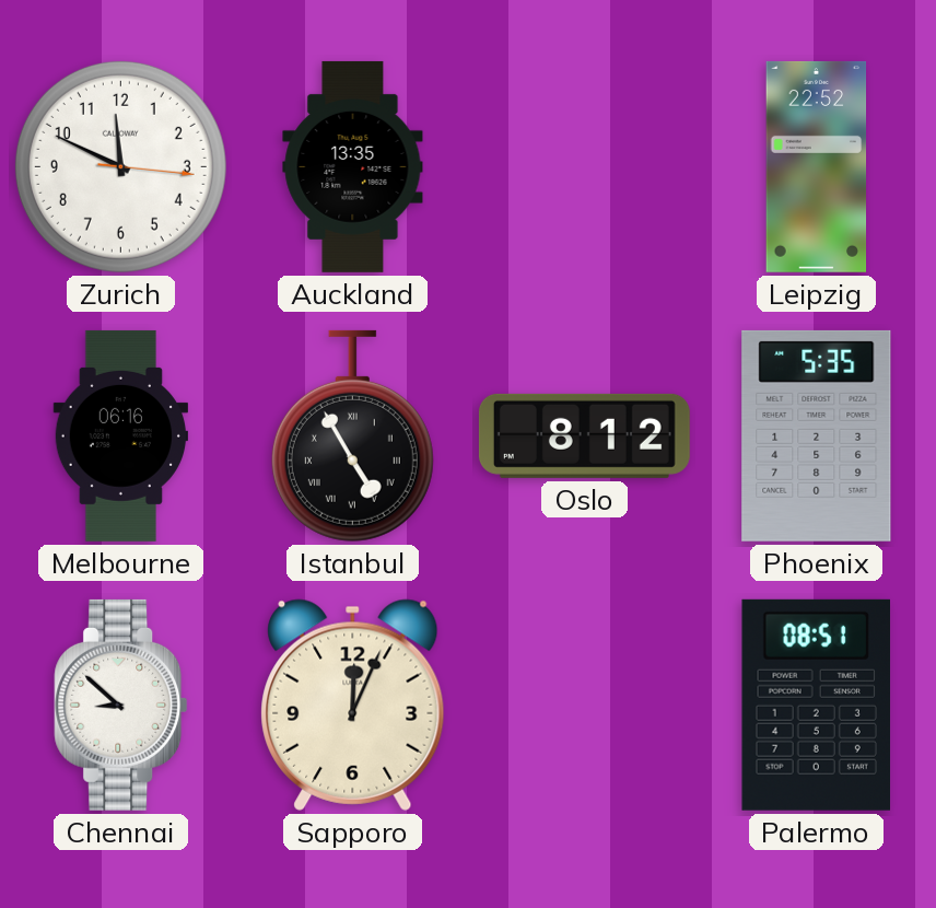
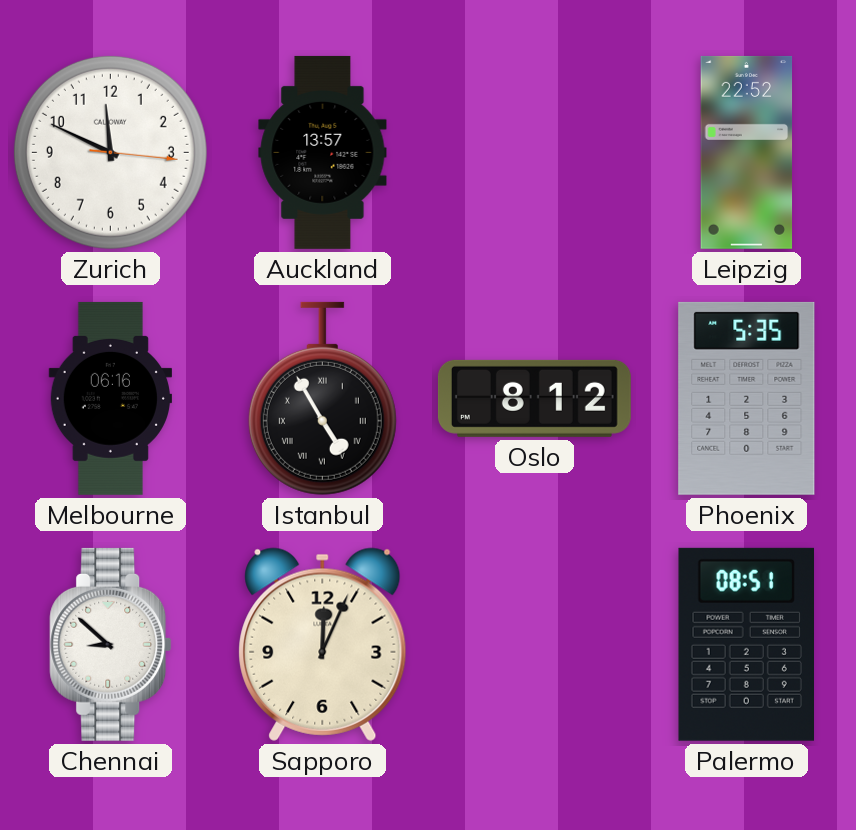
Auckland: 13:35 -> 13:57 (323, 152)
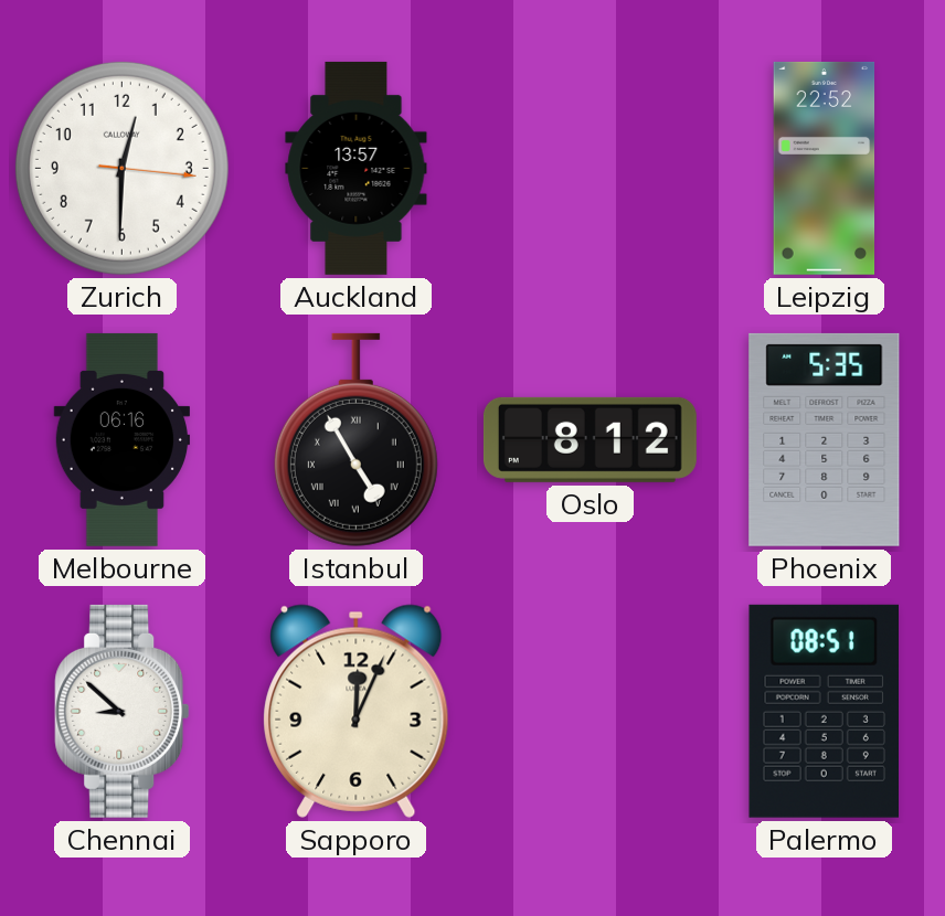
Zurich: 11:49 -> 12:30 (121, 168)
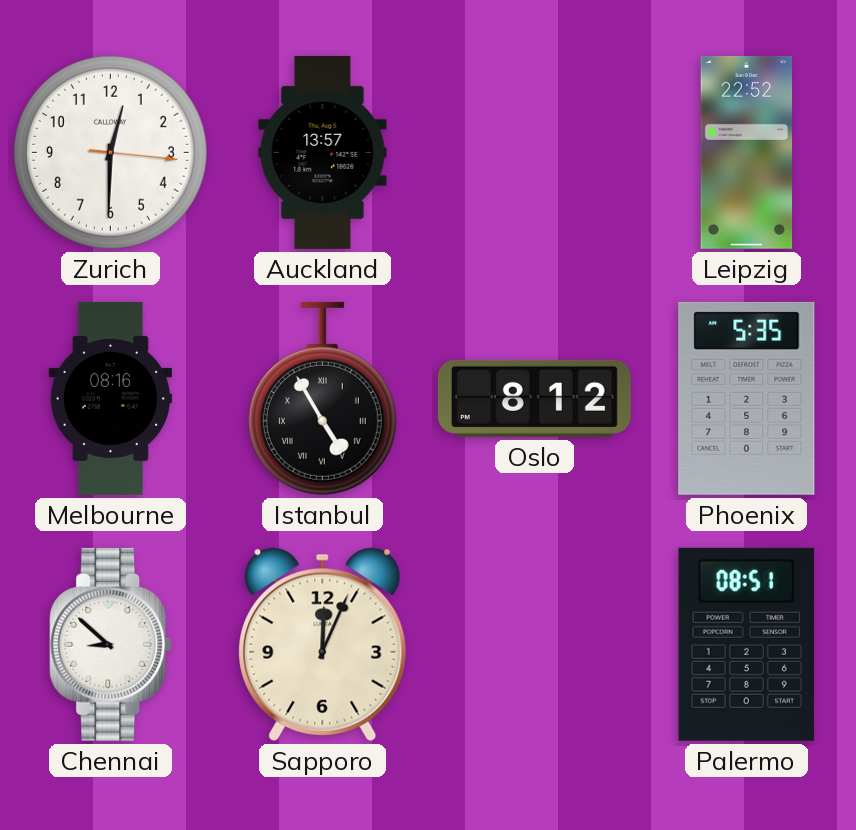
Melbourne: 06:16 -> 08:16 (110, 398)
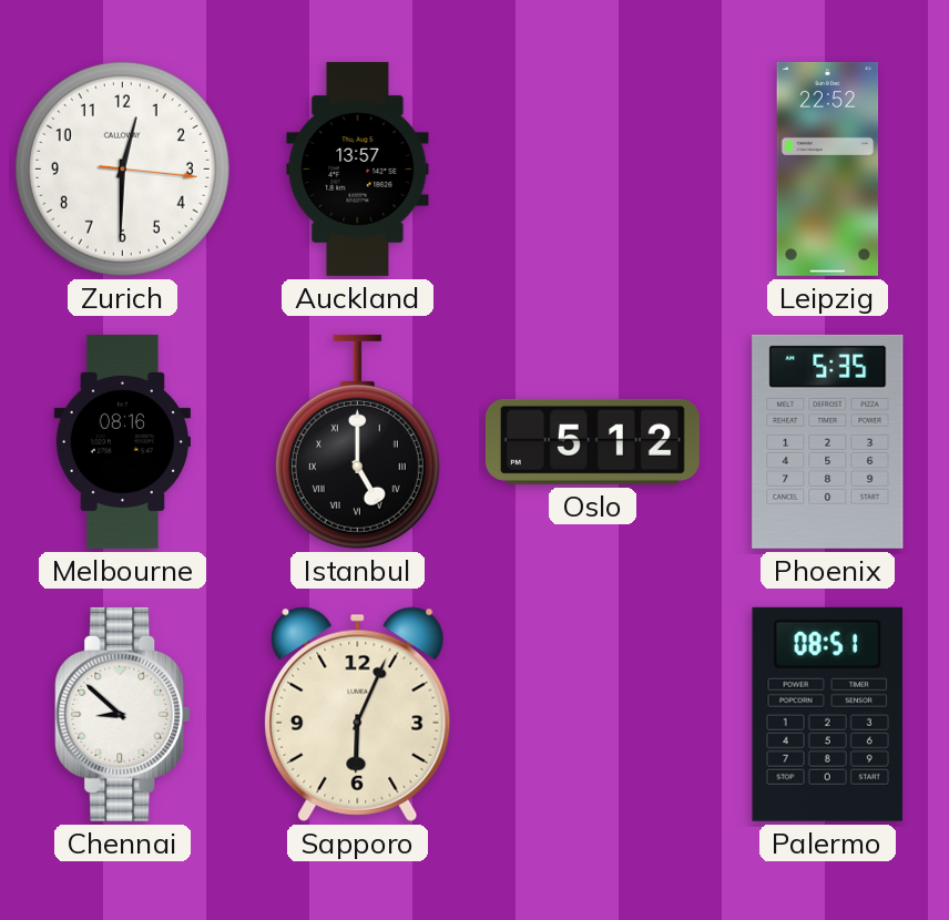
Istanbul: 4:55 -> 5:00 (357, 441)
Oslo: 8:12 -> 5:12 (592, 441)
Sapporo: 12:04 -> 6:04 (358, 714)
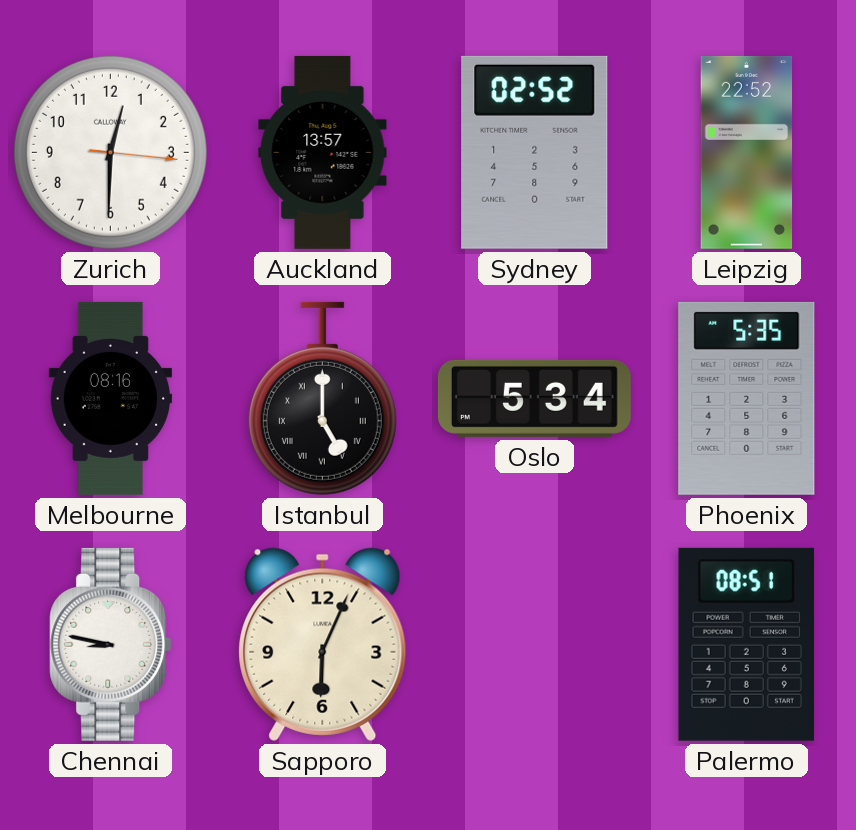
Sydney: none -> 02:52 (535, 152)
Oslo: 5:12 -> 5:34 (534, 398)
Chennai: 8:52 -> 8:47 (111, 644)
